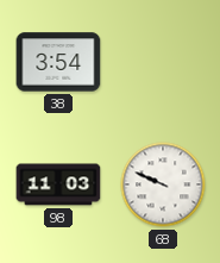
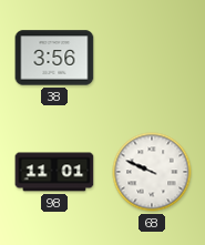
38: 3:54 -> 3:56 (54, 58)
98: 11:03 -> 11:01 (54, 172)
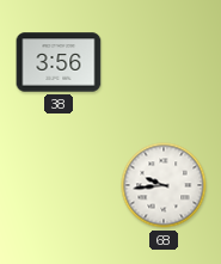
98: 11:01 -> none (54, 172)
68: 9:49 -> 9:44 (164, 185)
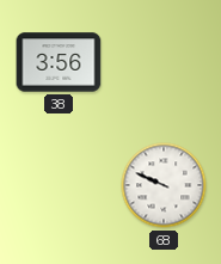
68: 9:44 -> 9:49 (164, 185)
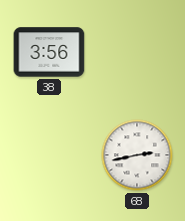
68: 9:49 -> 2:43 (137, 155)
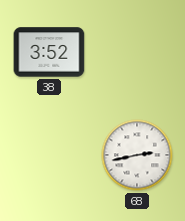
38: 3:56 -> 3:52 (49, 52)
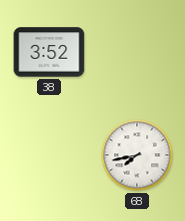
68: 2:43 -> 7:43 (137, 155)
